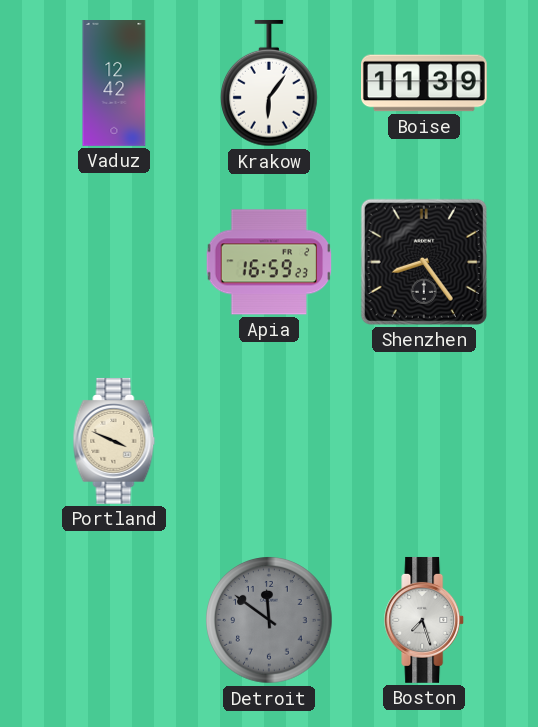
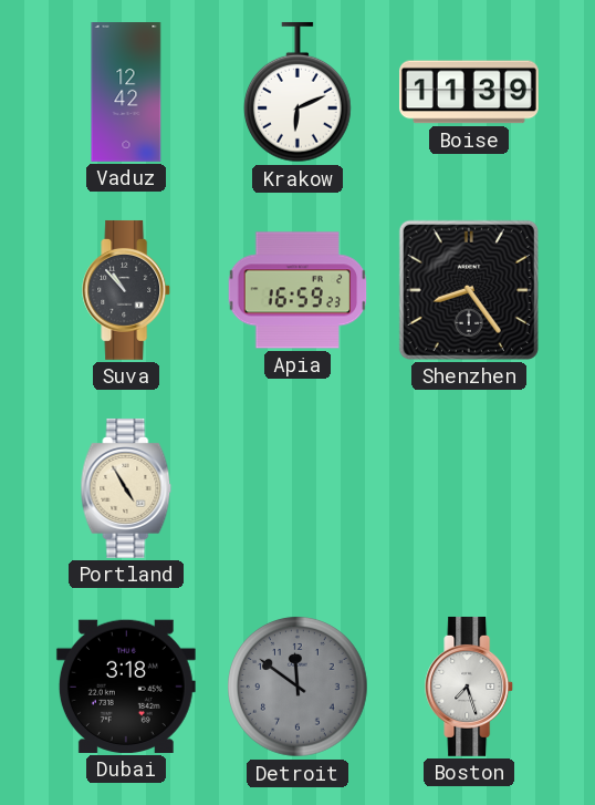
Krakow: 6:06 -> 6:11 (299, 92)
Suva: none -> 10:53 (127, 290)
Portland: 3:49 -> 4:55 (126, 488)
Dubai: none -> 3:18 (126, 687)
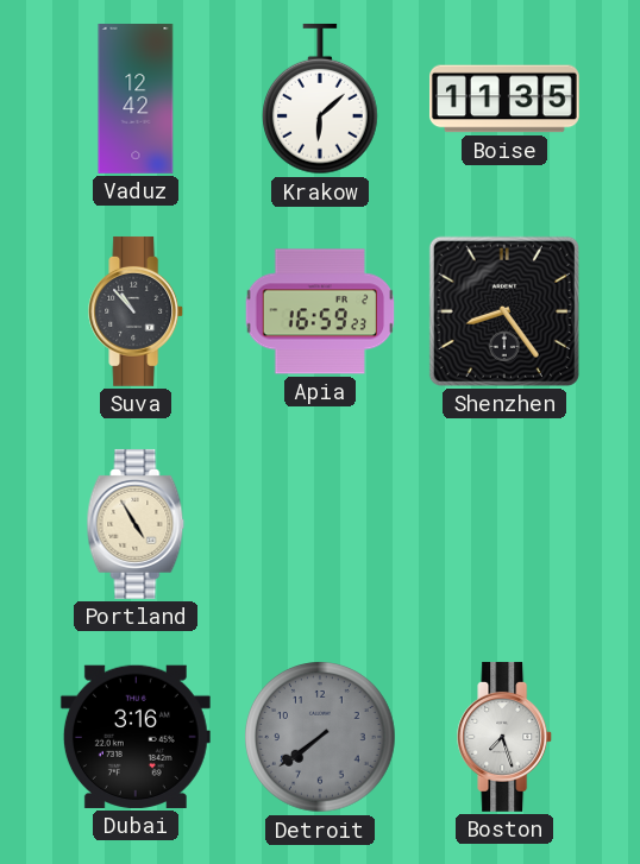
Krakow: 6:11 -> 6:08 (321, 99)
Boise: 11:39 -> 11:35 (504, 99)
Dubai: 3:18 -> 3:16 (136, 737)
Detroit: 11:51 -> 7:39 (320, 737)
